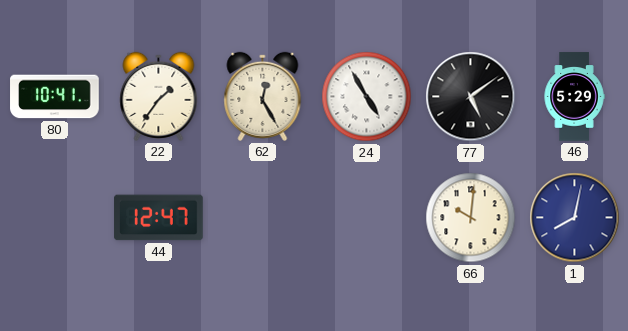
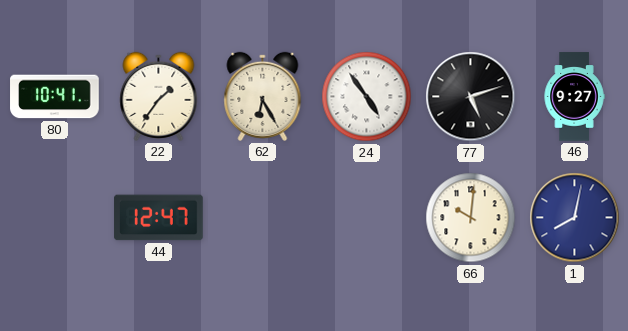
62: 12:25 -> 6:25 (263, 96)
24: 4:55 -> 4:54 (367, 97)
77: 5:09 -> 5:12 (471, 97)
46: 5:29 -> 9:27 (574, 97)
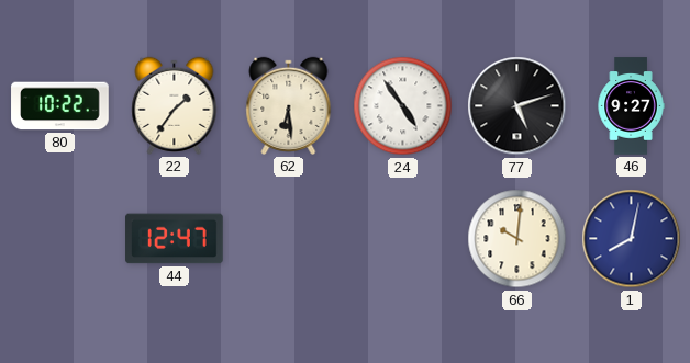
80: 10:41 -> 10:22 (60, 106)
62: 6:25 -> 6:29 (289, 105)
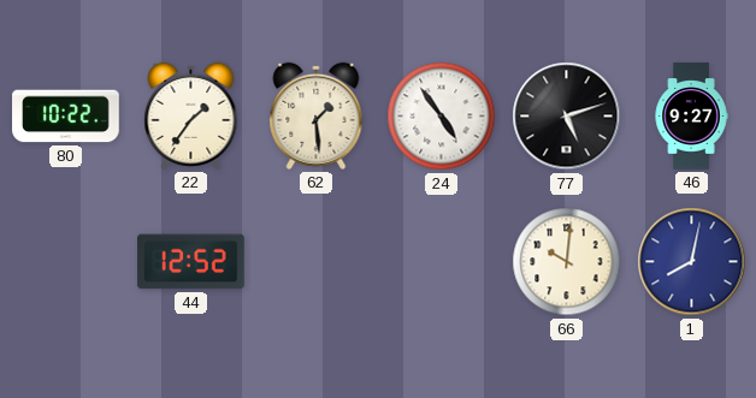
62: 6:29 -> 1:29 (317, 115)
44: 12:47 -> 12:52 (191, 262)
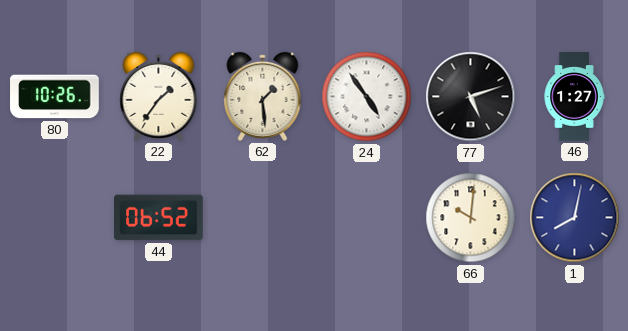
80: 10:22 -> 10:26 (55, 97)
46: 9:27 -> 1:27 (574, 97)
44: 12:52 -> 06:52 (159, 218)
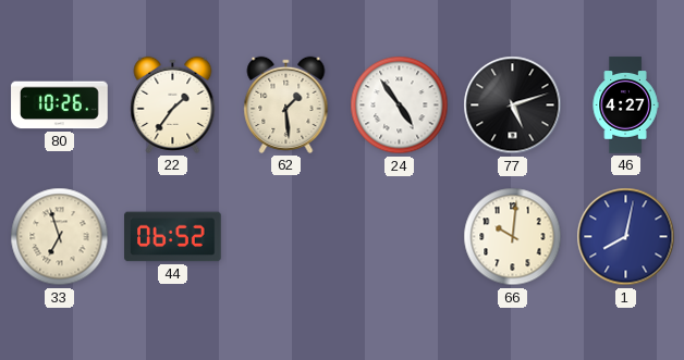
46: 1:27 -> 4:27 (625, 105)
33: none -> 6:57 (60, 237)
